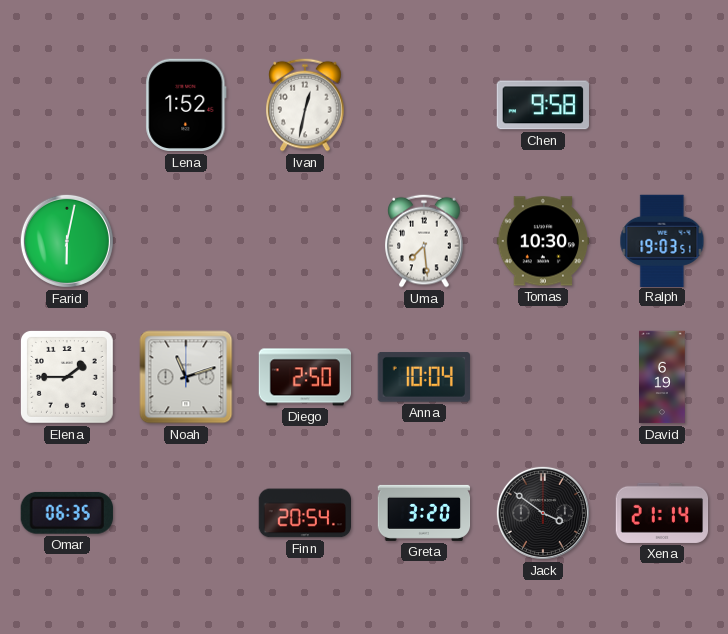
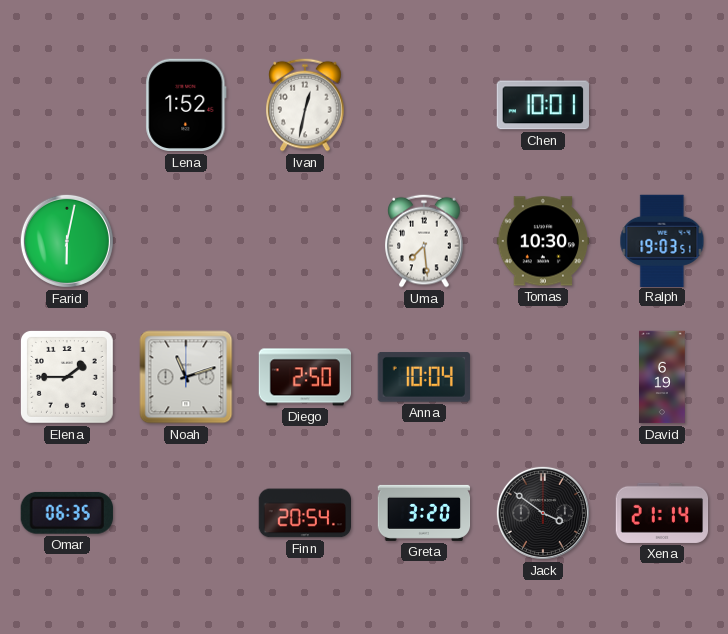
Chen: 9:58 -> 10:01 (543, 105)
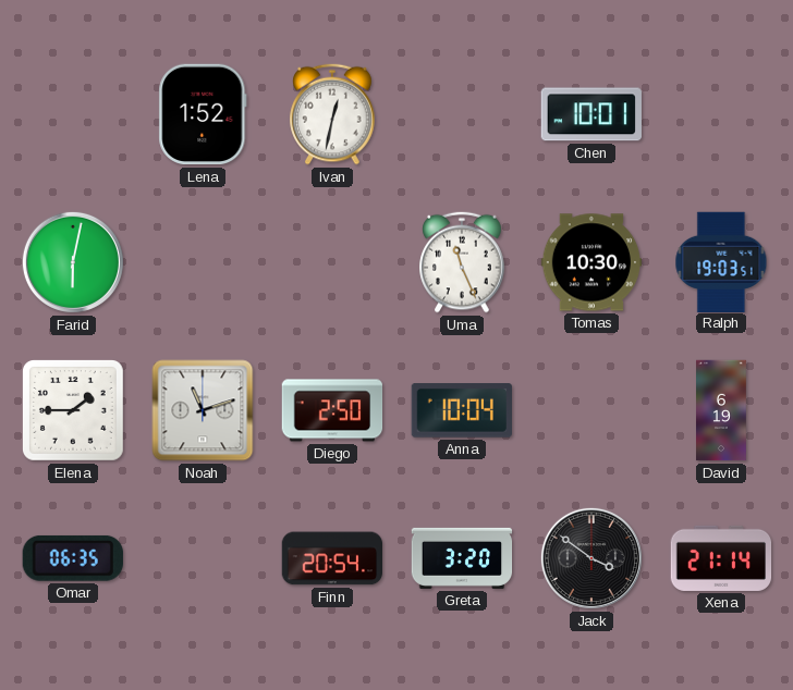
Uma: 7:29 -> 11:26 (462, 262)
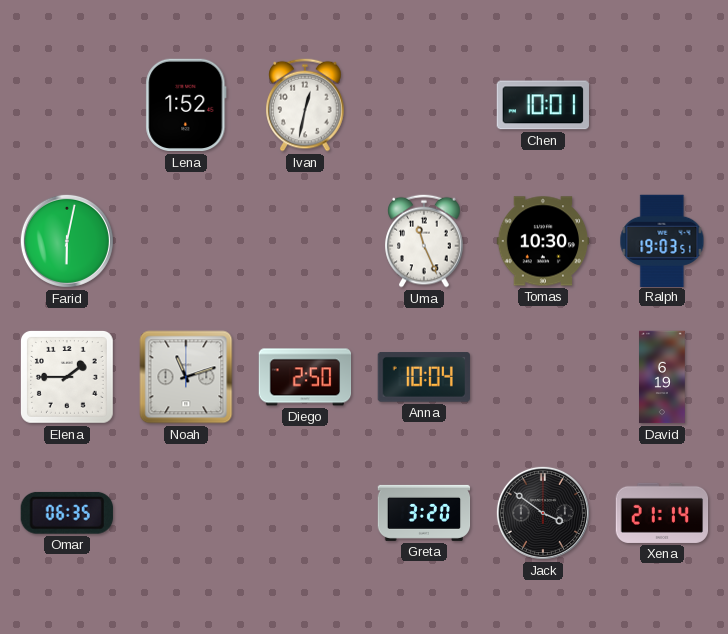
Finn: 20:54 -> none (332, 558)
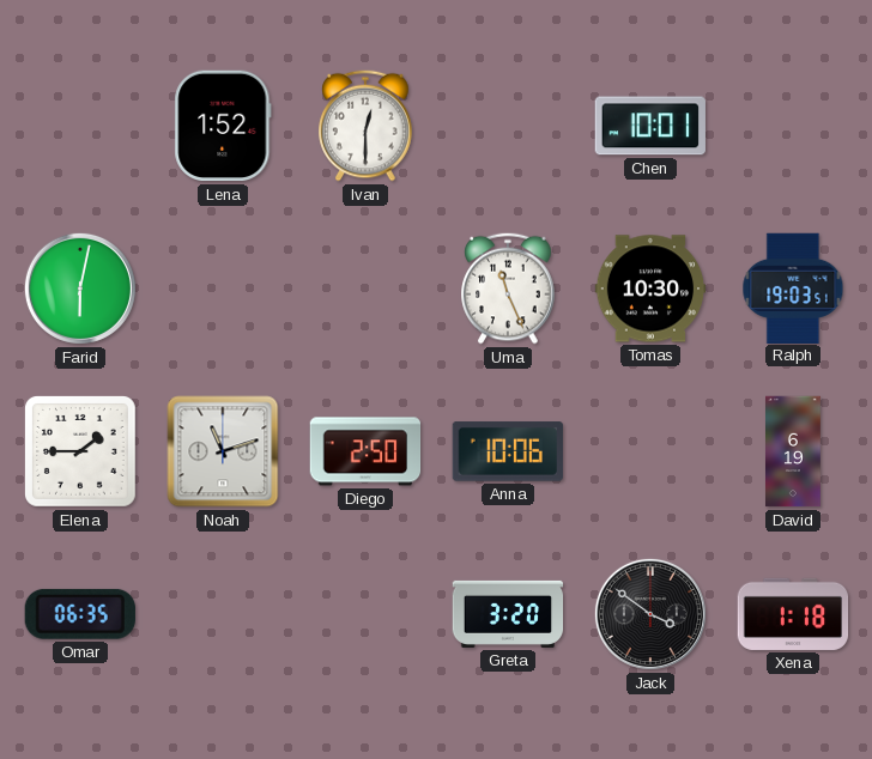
Ivan: 12:32 -> 12:30 (365, 126)
Anna: 10:04 -> 10:06 (507, 453)
Xena: 21:14 -> 1:18 (793, 614)
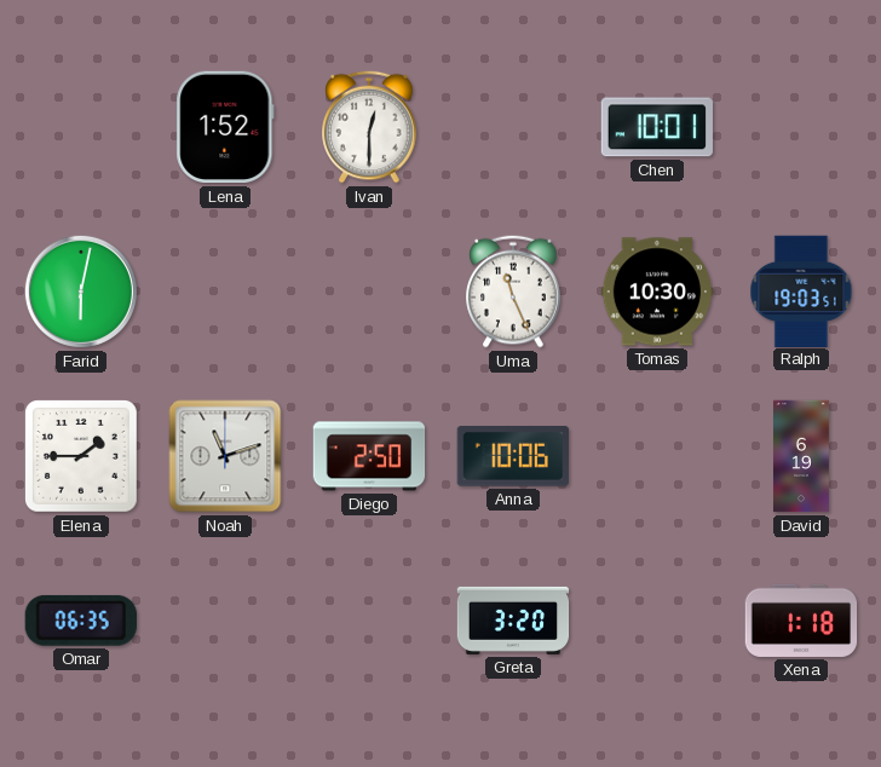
Jack: 3:51 -> none (650, 614)
